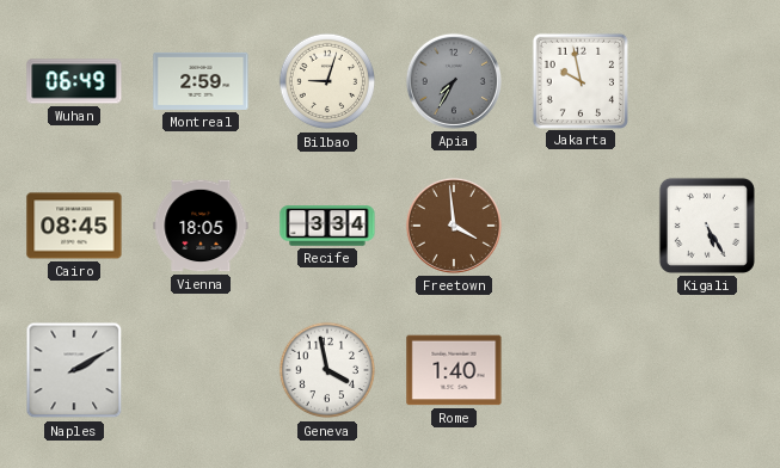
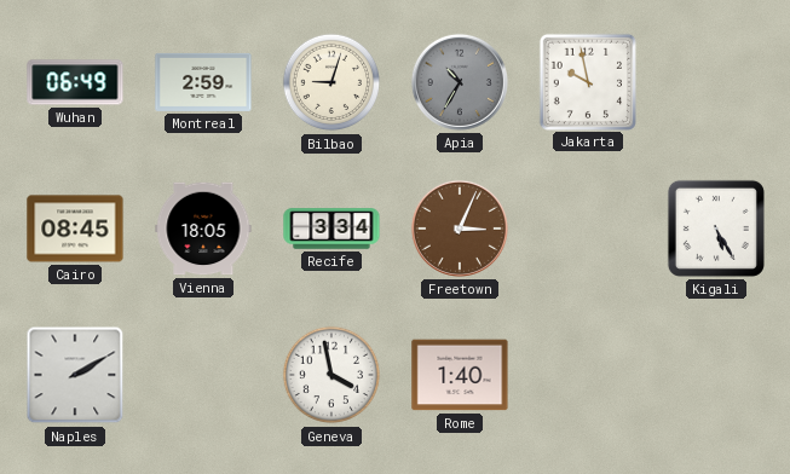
Apia: 7:35 -> 10:35 (460, 82)
Freetown: 3:59 -> 3:04 (460, 229)
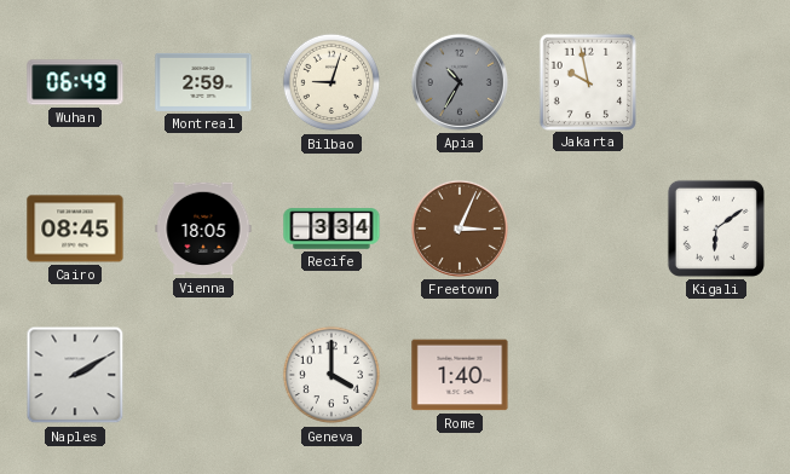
Kigali: 5:25 -> 6:09 (716, 229)
Geneva: 3:58 -> 4:00 (331, 375)
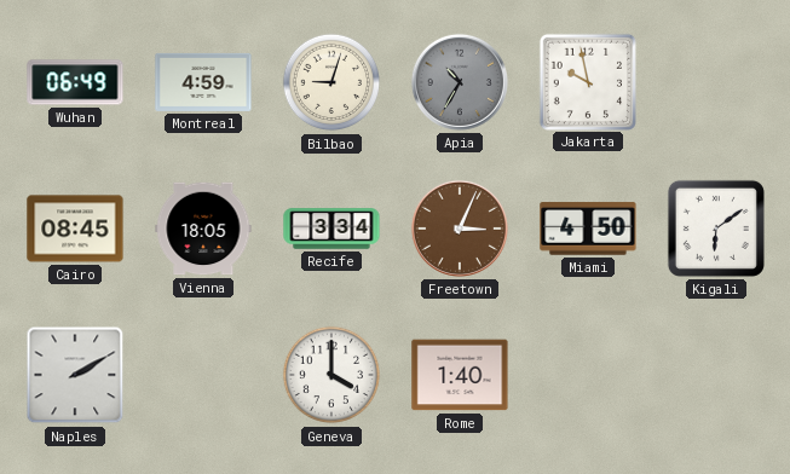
Montreal: 2:59 -> 4:59 (203, 82)
Miami: none -> 4:50 (588, 229)
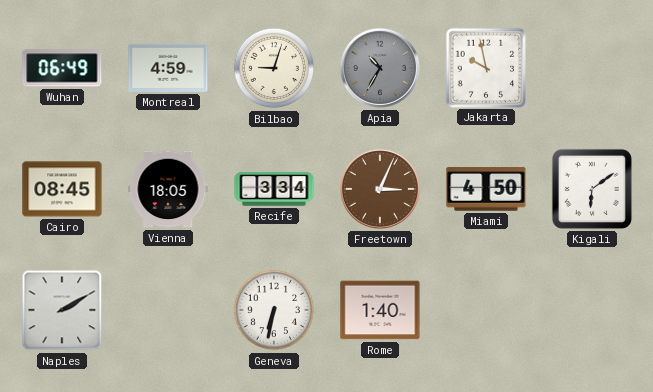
Geneva: 4:00 -> 6:32 (274, 310)
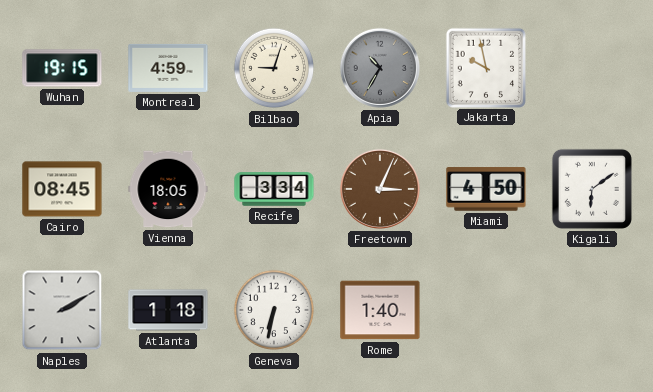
Wuhan: 06:49 -> 19:15 (62, 68)
Atlanta: none -> 1:18 (168, 310)
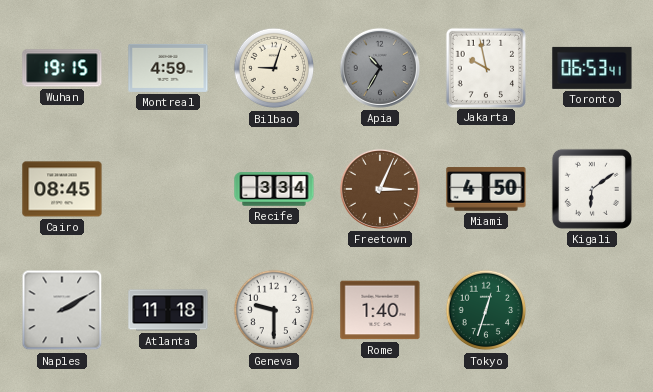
Toronto: none -> 06:53 (592, 68)
Vienna: 18:05 -> none (168, 189)
Atlanta: 1:18 -> 11:18 (168, 310)
Geneva: 6:32 -> 9:30 (274, 310)
Tokyo: none -> 12:33 (486, 310)
